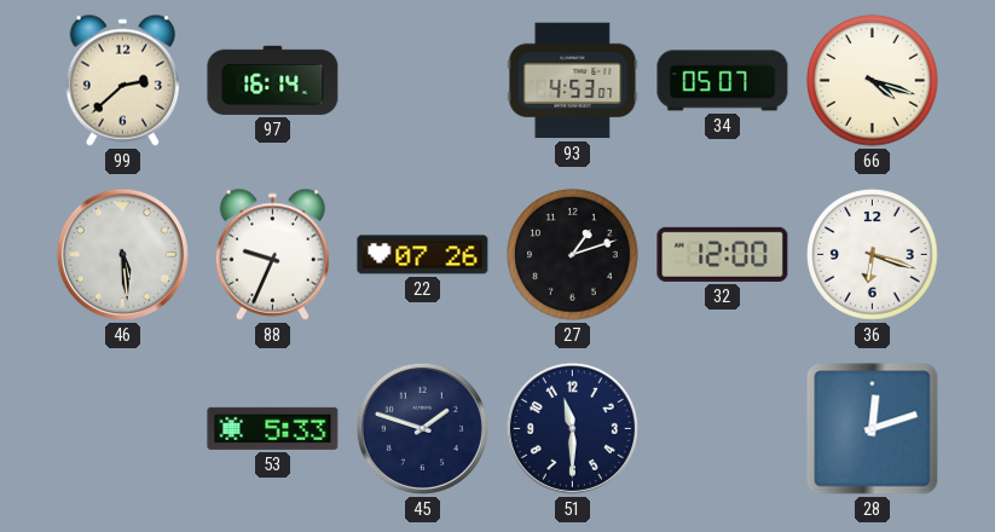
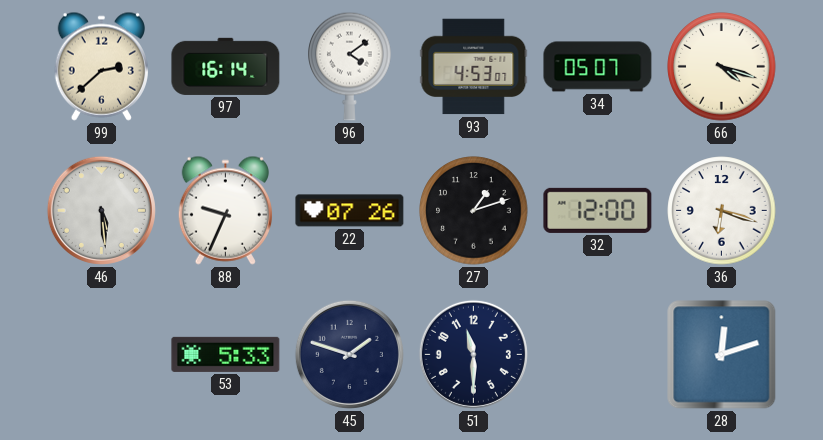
96: none -> 4:09 (350, 66)
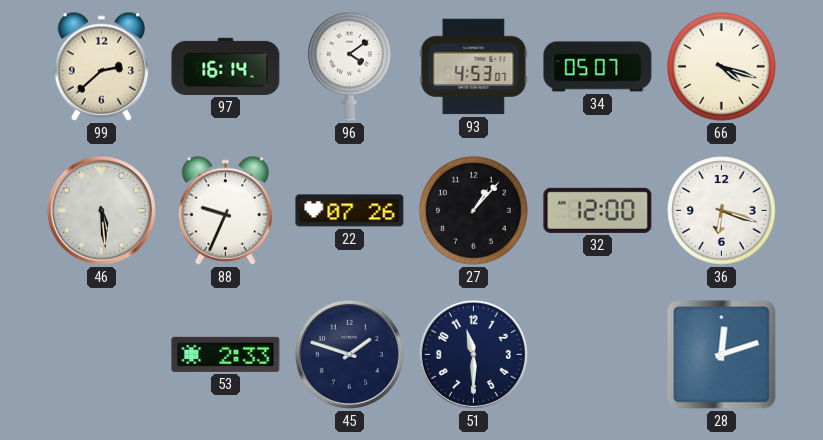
27: 1:12 -> 1:07 (474, 211)
53: 5:33 -> 2:33 (226, 354)
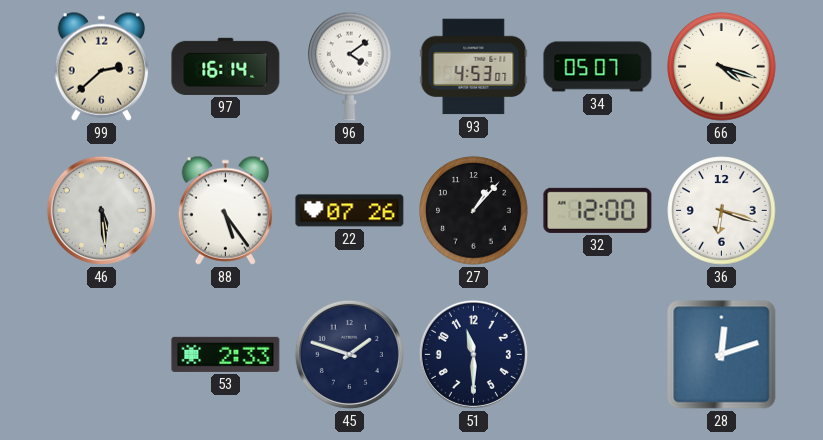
88: 9:34 -> 5:24 (225, 210)
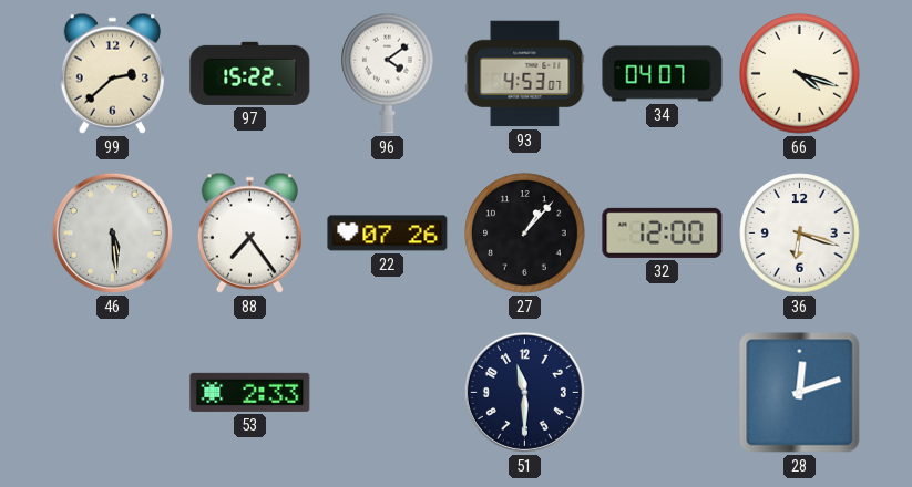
97: 16:14 -> 15:22 (250, 73)
34: 05:07 -> 04:07 (663, 74)
88: 5:24 -> 7:24 (249, 232)
45: 1:48 -> none (349, 354)
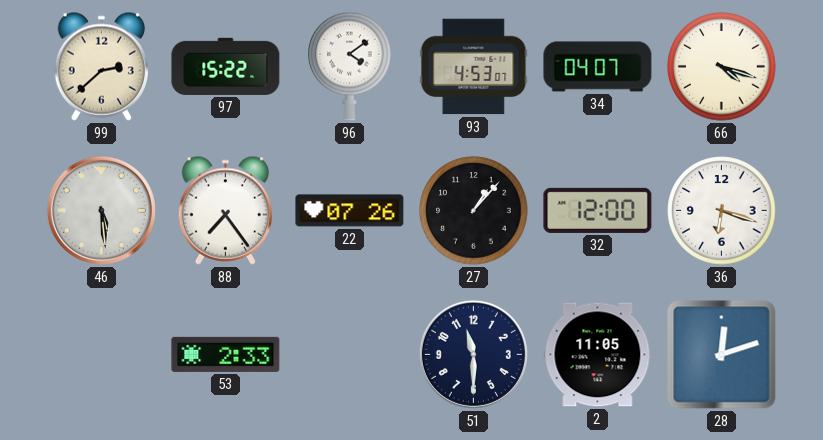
2: none -> 11:05 (598, 355)
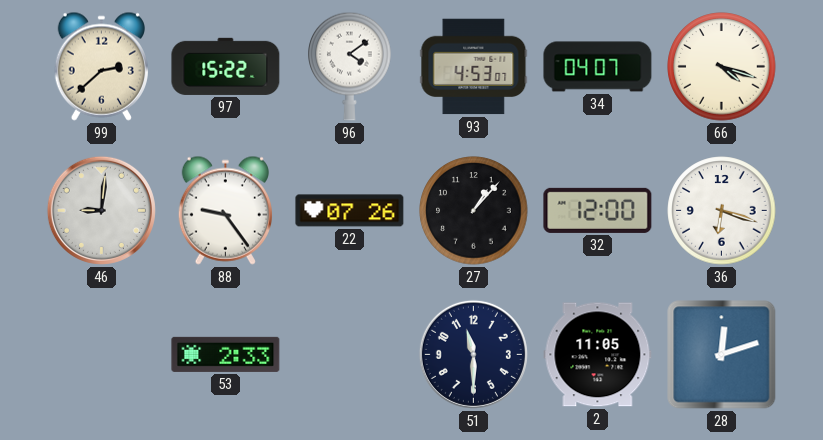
46: 5:29 -> 9:01 (101, 210)
88: 7:24 -> 9:24 (225, 210)
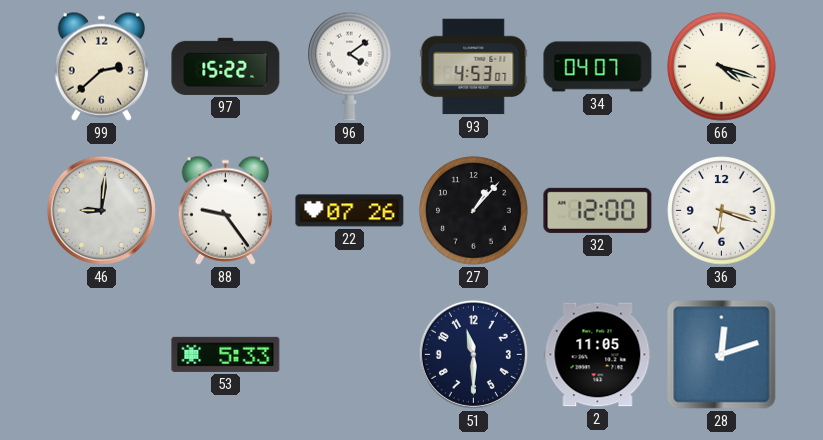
53: 2:33 -> 5:33 (226, 354)
